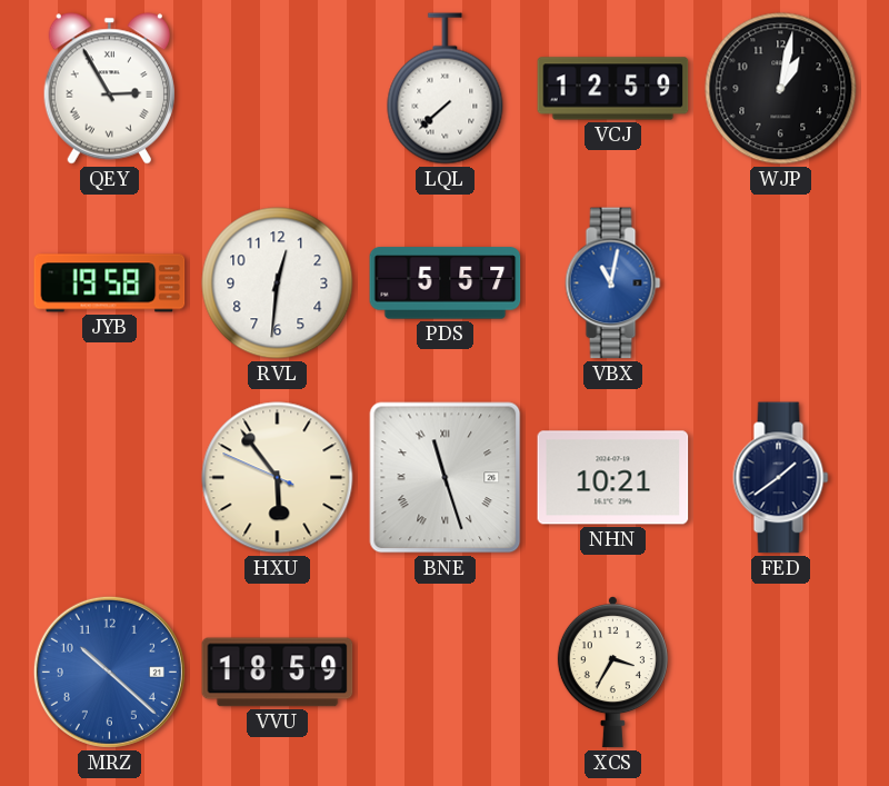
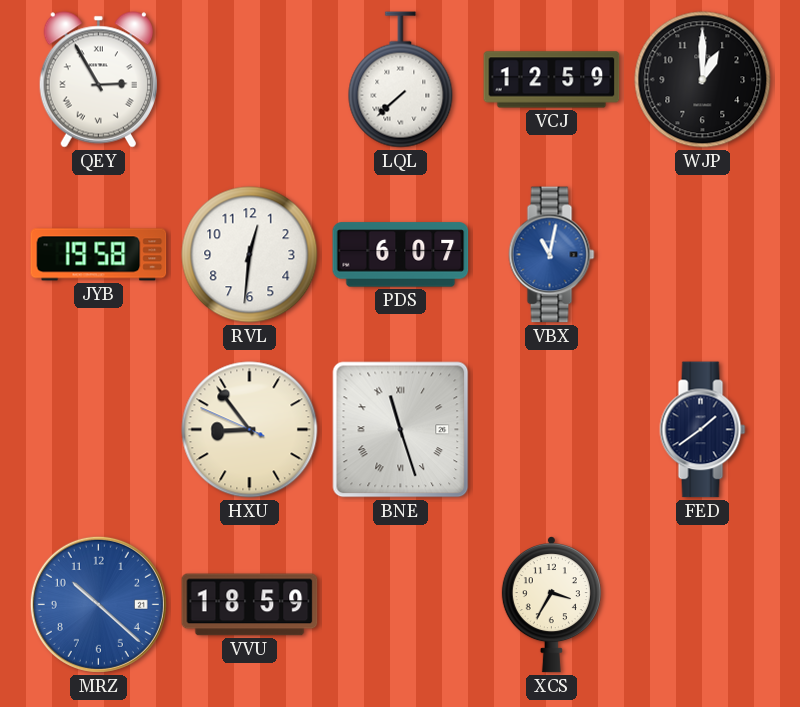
WJP: 1:02 -> 1:00 (703, 80)
PDS: 5:57 -> 6:07 (401, 255)
HXU: 5:53 -> 8:53 (250, 430)
NHN: 10:21 -> none (613, 478)
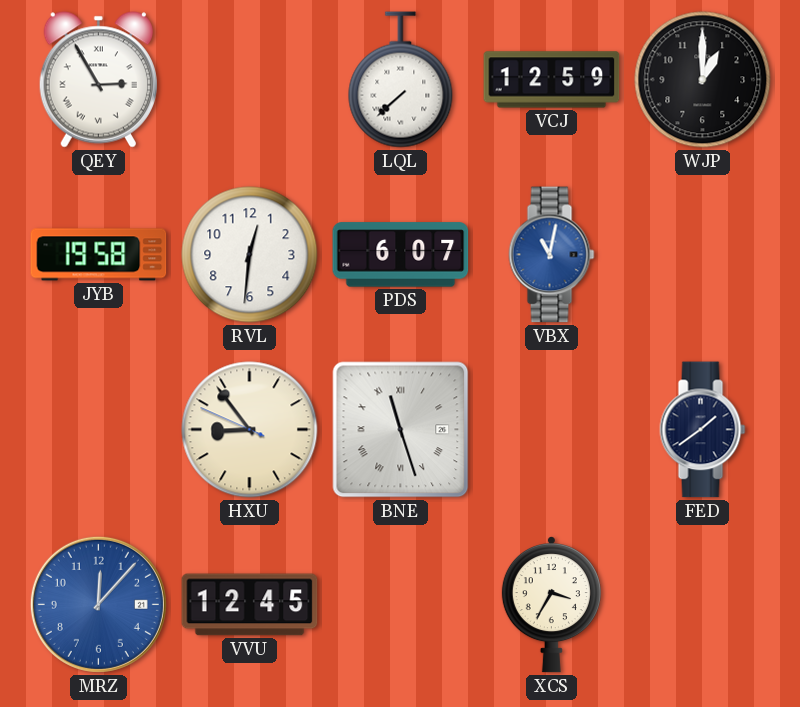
MRZ: 10:22 -> 12:07 (98, 604)
VVU: 18:59 -> 12:45 (250, 605)
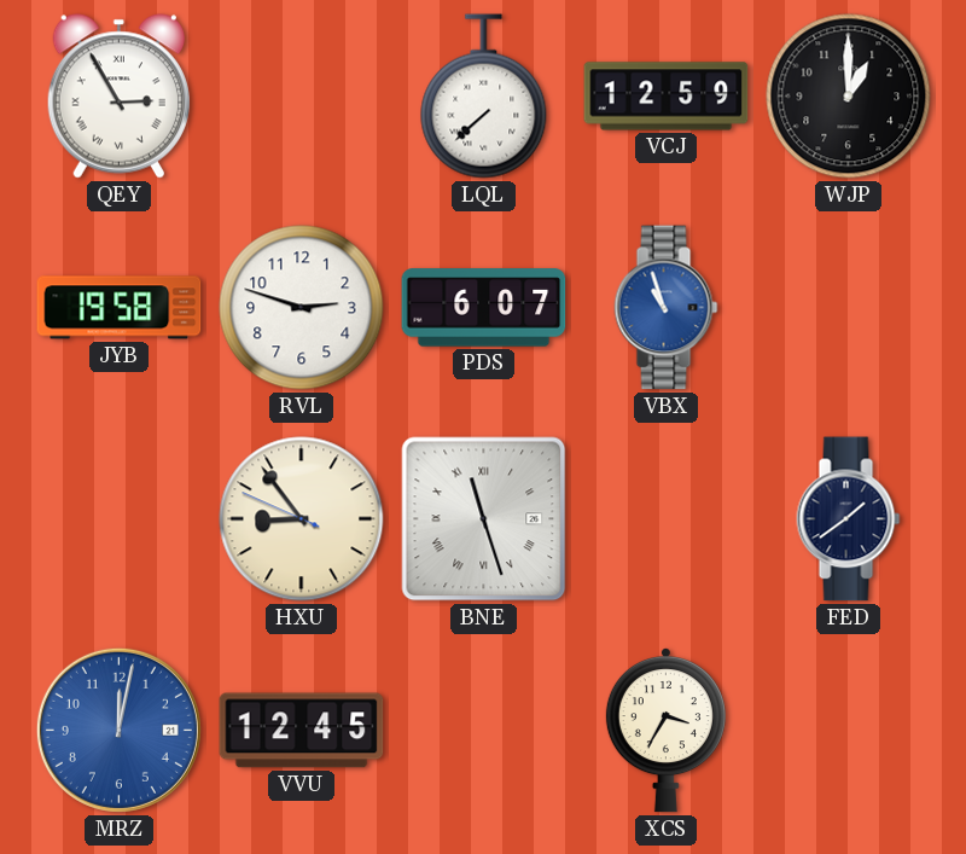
RVL: 12:31 -> 2:48 (302, 308)
VBX: 11:02 -> 10:57 (667, 308)
MRZ: 12:07 -> 12:02 (118, 730)
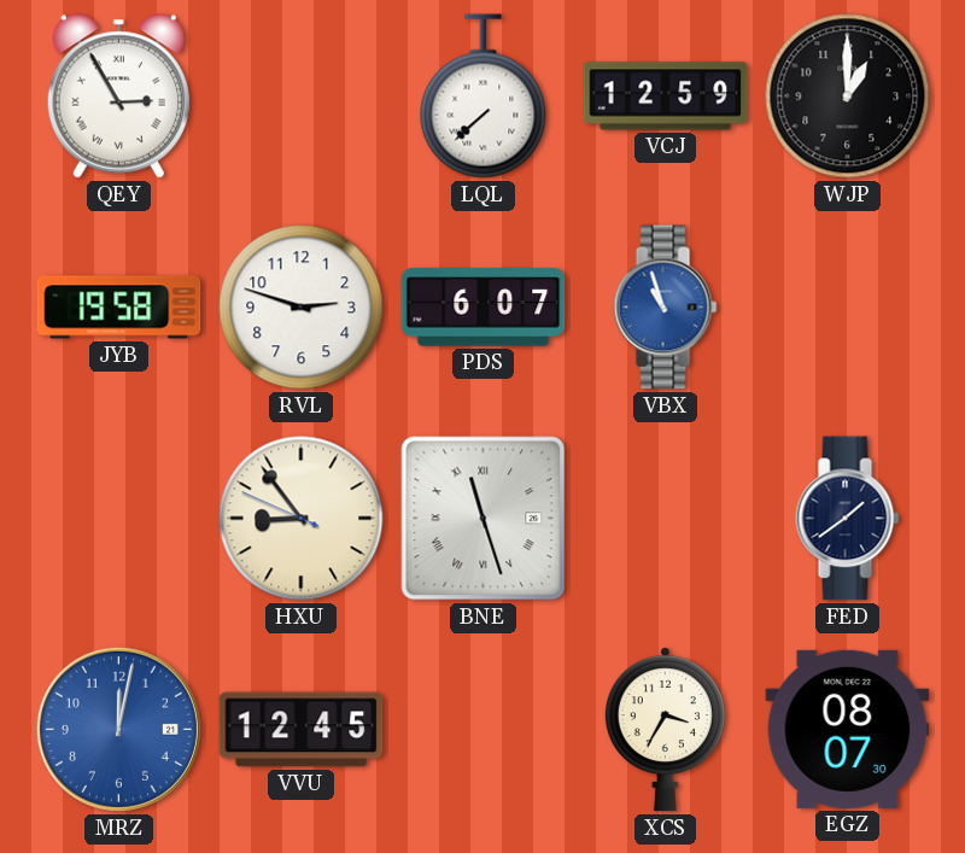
EGZ: none -> 08:07 (848, 729)
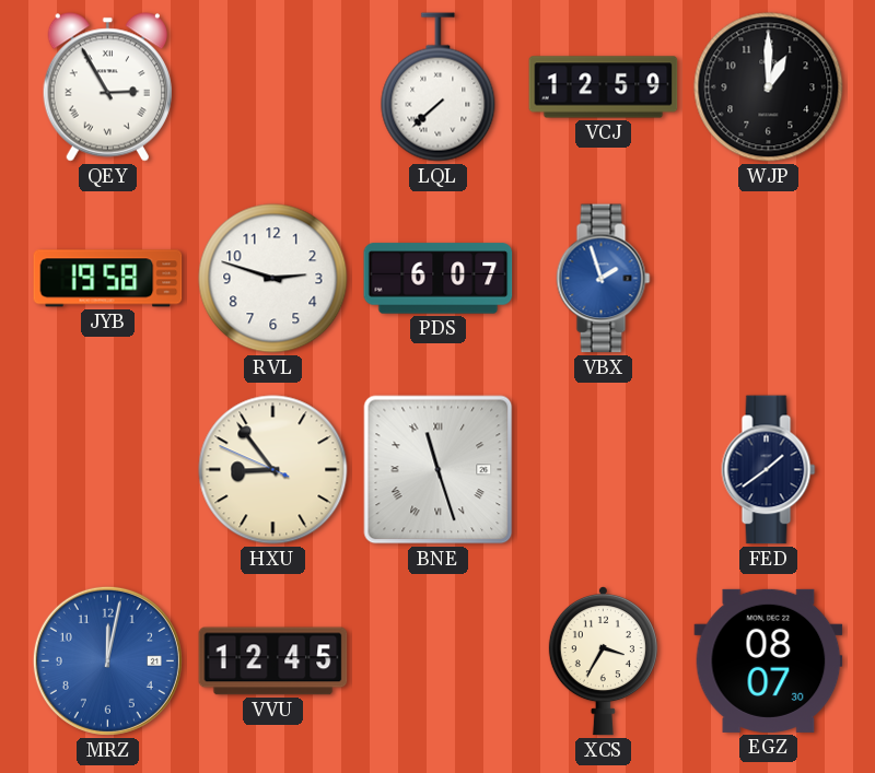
VBX: 10:57 -> 1:57 (604, 279)
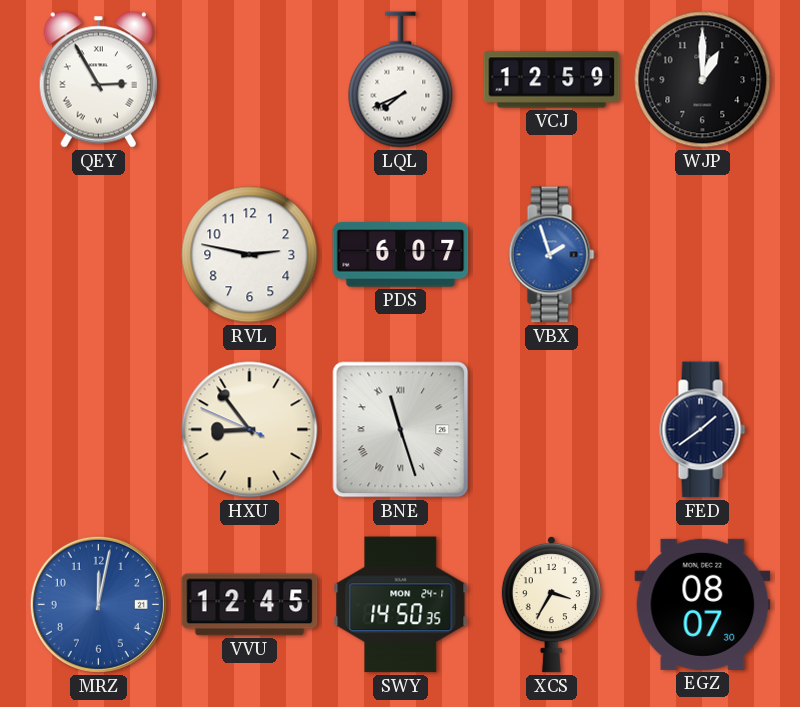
LQL: 7:38 -> 7:41 (401, 80)
JYB: 19:58 -> none (108, 279)
RVL: 2:48 -> 2:47 (250, 255)
SWY: none -> 14:50 (401, 605)
